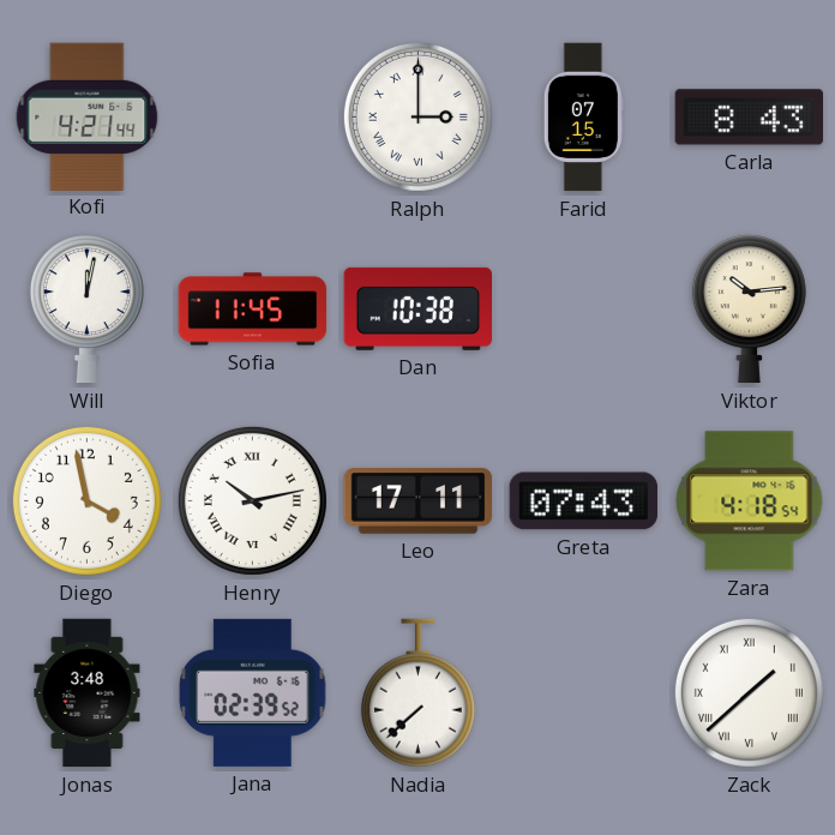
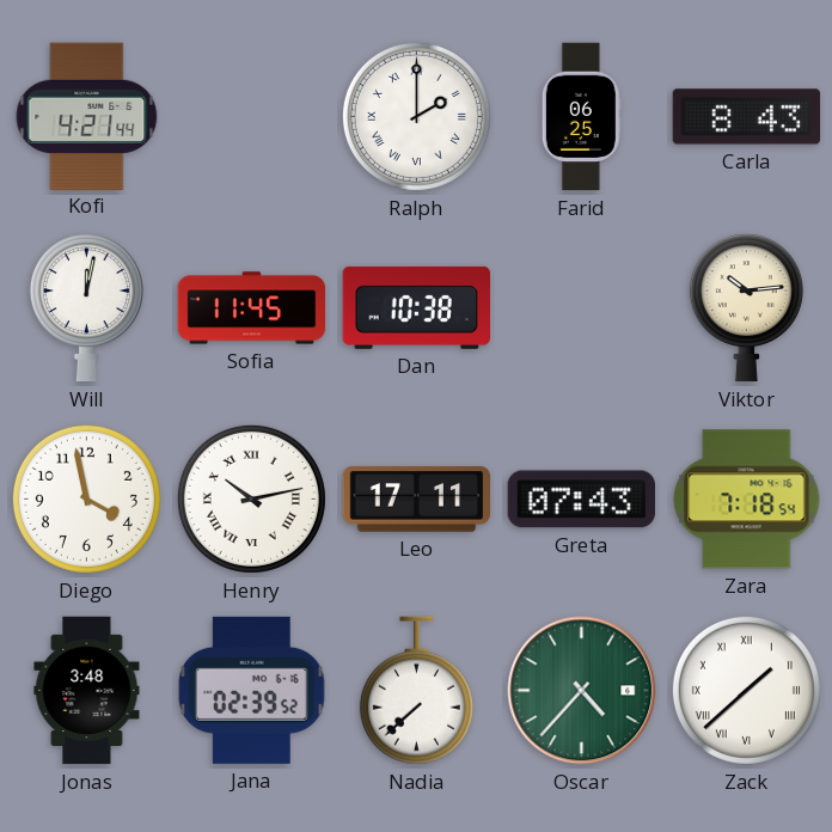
Ralph: 3:00 -> 2:00 (416, 116)
Farid: 07:15 -> 06:25 (581, 117)
Zara: 4:18 -> 7:18 (747, 500)
Oscar: none -> 4:37 (582, 691)
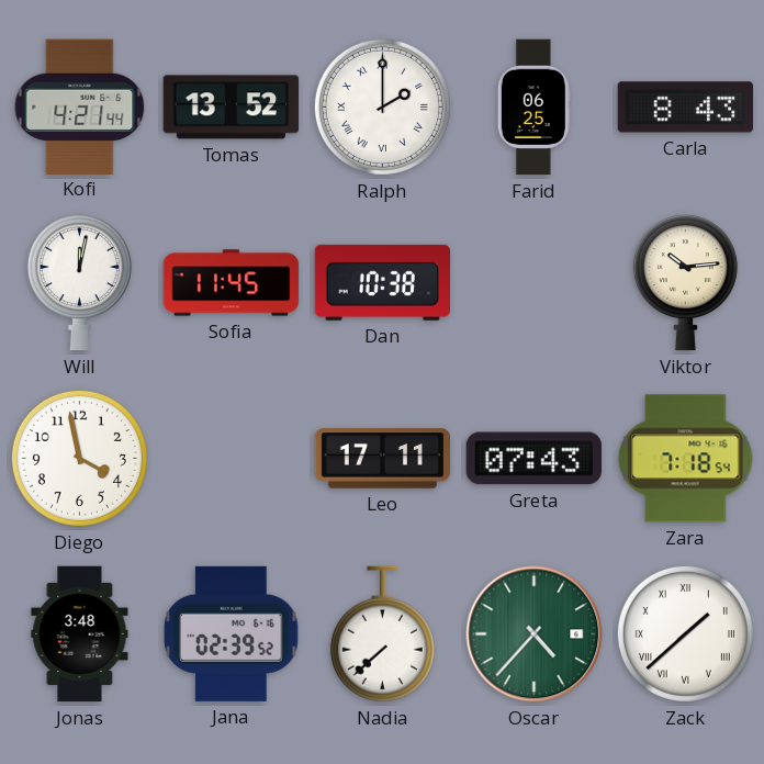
Tomas: none -> 13:52 (232, 108)
Henry: 10:13 -> none (251, 498)
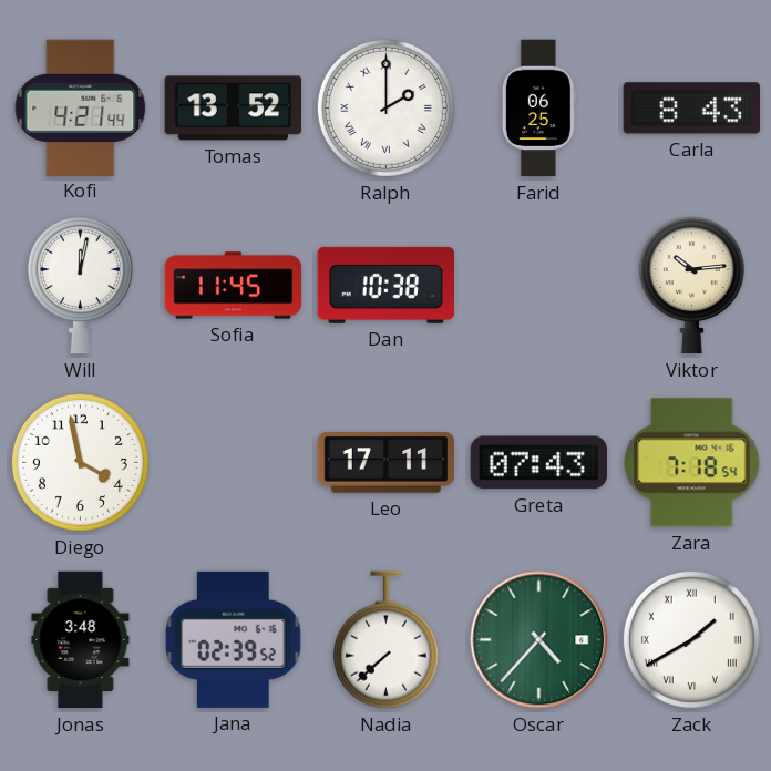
Zack: 1:38 -> 1:40 (691, 639)
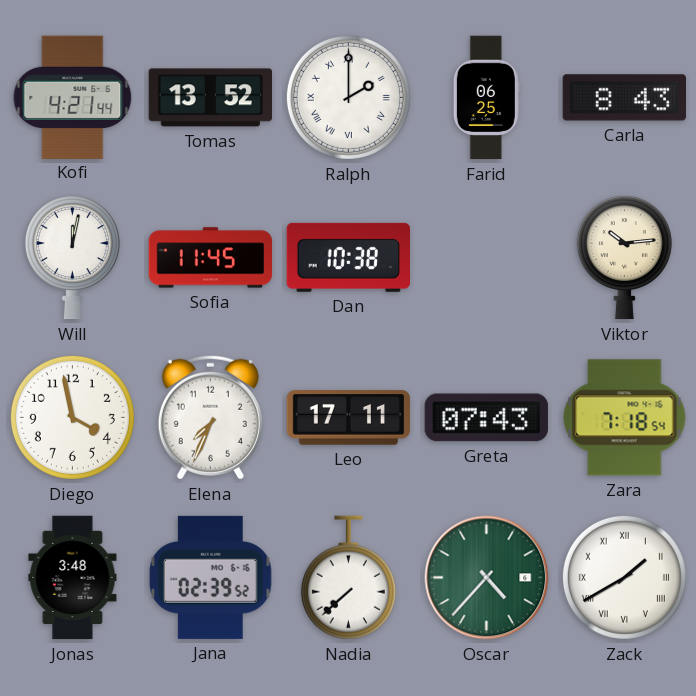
Elena: none -> 7:34 (210, 417)
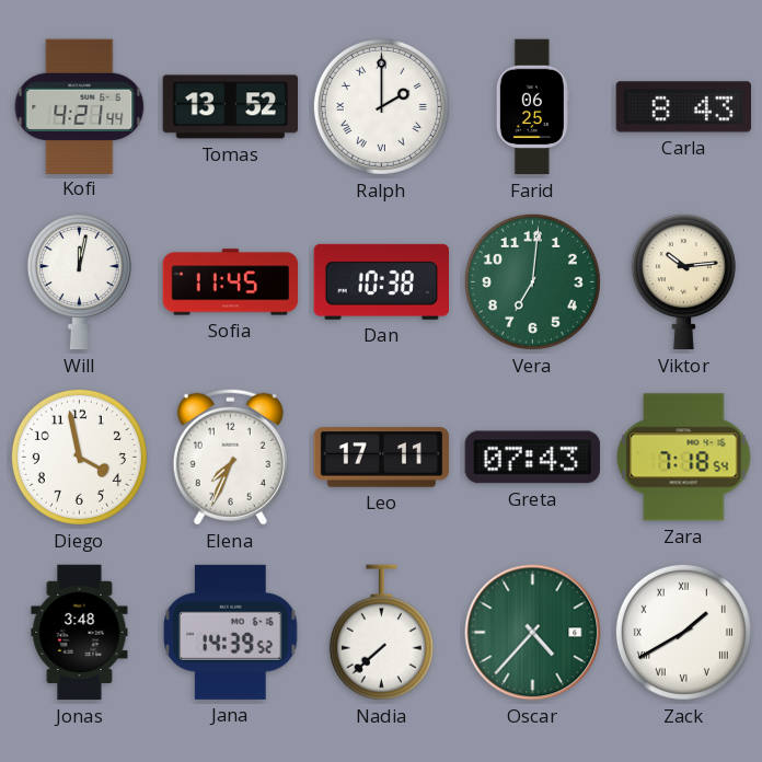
Vera: none -> 7:01 (532, 281)
Jana: 02:39 -> 14:39 (231, 632)
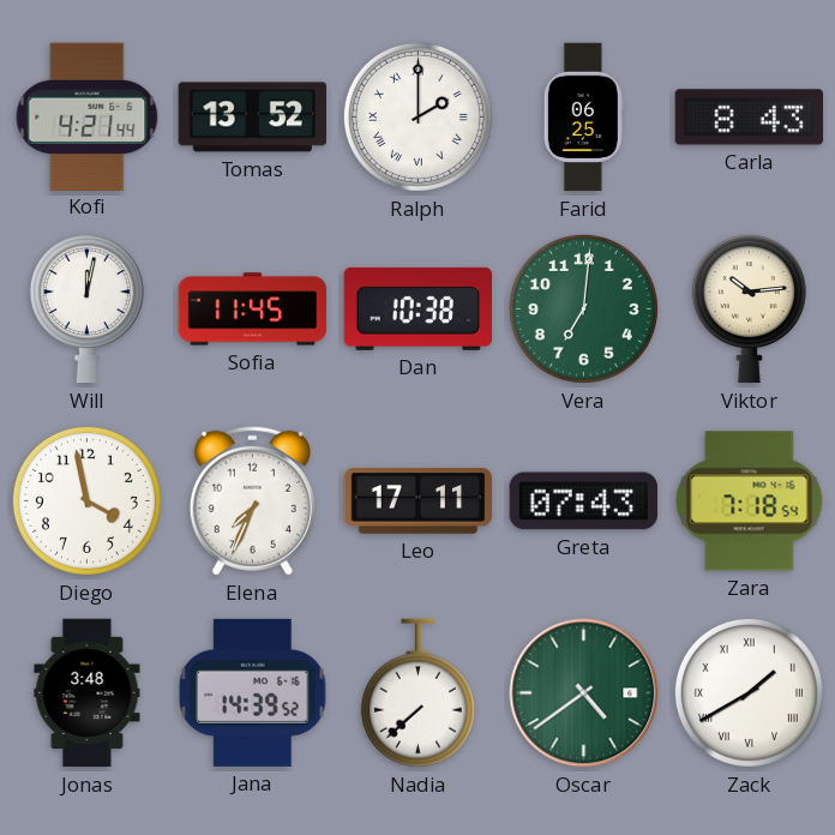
Oscar: 4:37 -> 4:39 (584, 693)
